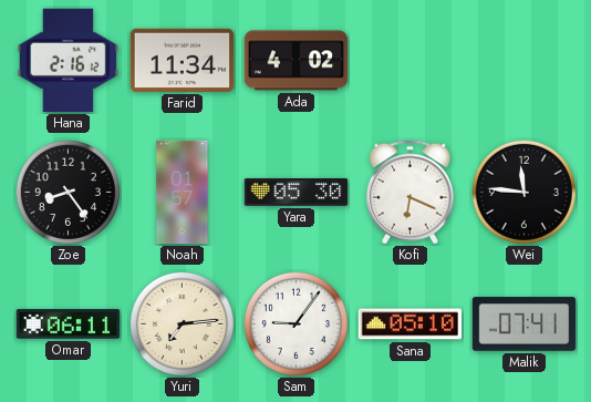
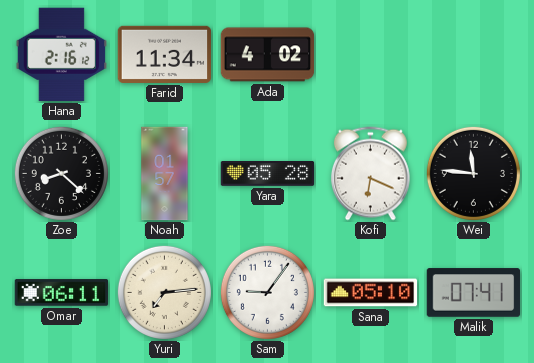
Zoe: 8:24 -> 8:22 (61, 173)
Yara: 05:30 -> 05:28 (268, 174)
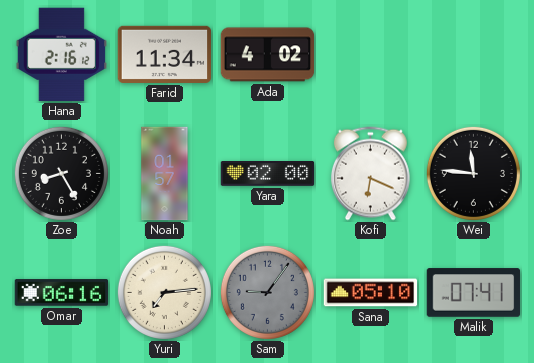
Zoe: 8:22 -> 8:25 (61, 173)
Yara: 05:28 -> 02:00 (268, 174)
Omar: 06:11 -> 06:16 (62, 293)
Sam dial: white -> grey (267, 292)
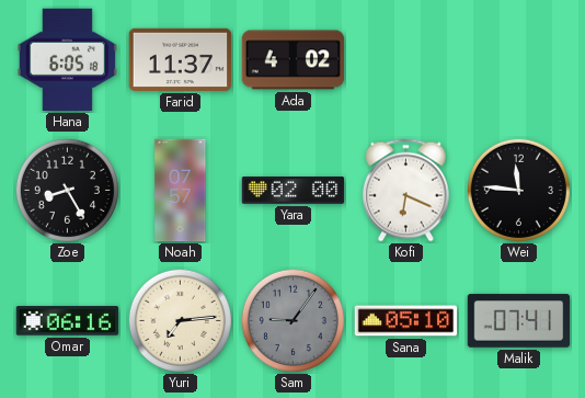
Hana: 2:16 -> 6:05 (67, 60)
Farid: 11:34 -> 11:37 (181, 59)
Noah: 01:57 -> 07:57 (181, 191)
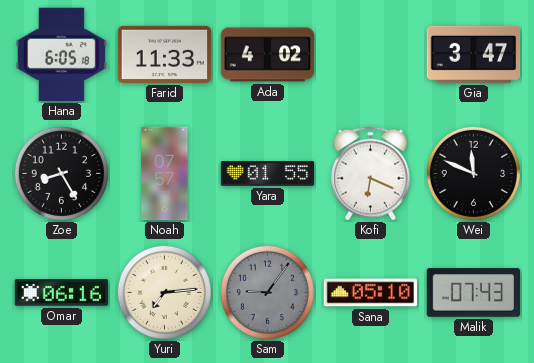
Farid: 11:37 -> 11:33 (165, 54)
Gia: none -> 3:47 (474, 54)
Yara: 02:00 -> 01:55 (268, 174)
Wei: 11:46 -> 11:49 (473, 173)
Malik: 07:41 -> 07:43 (474, 293)
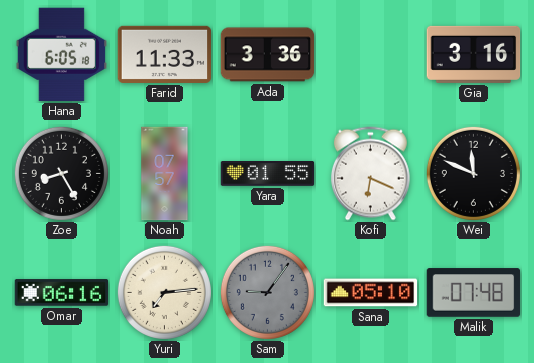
Ada: 4:02 -> 3:36 (268, 55)
Gia: 3:47 -> 3:16 (474, 54)
Malik: 07:43 -> 07:48 (474, 293)
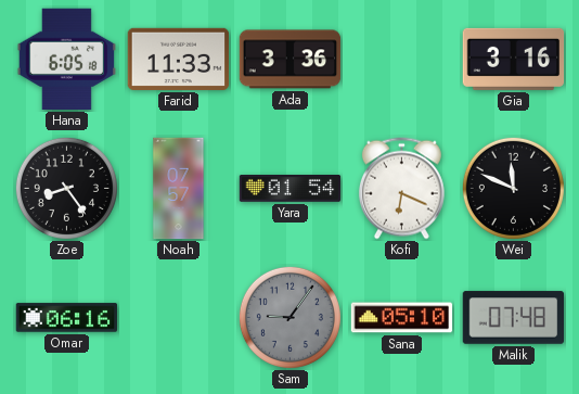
Zoe: 8:25 -> 8:24 (66, 188)
Yara: 01:55 -> 01:54 (291, 189)
Yuri: 7:14 -> none (164, 292)
